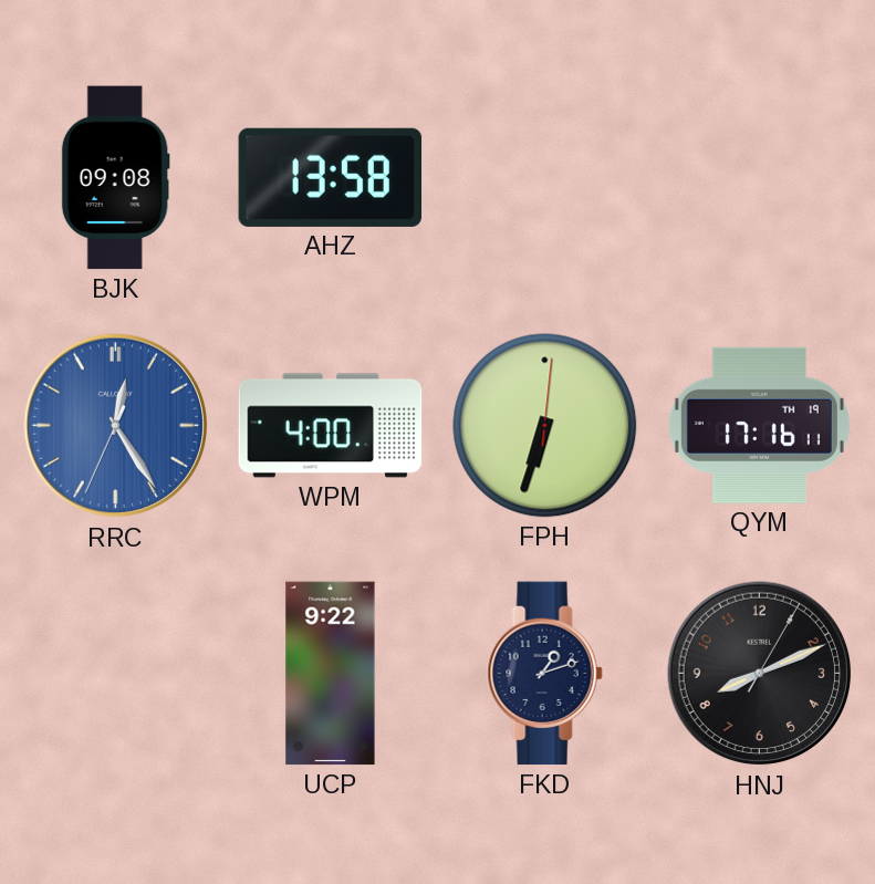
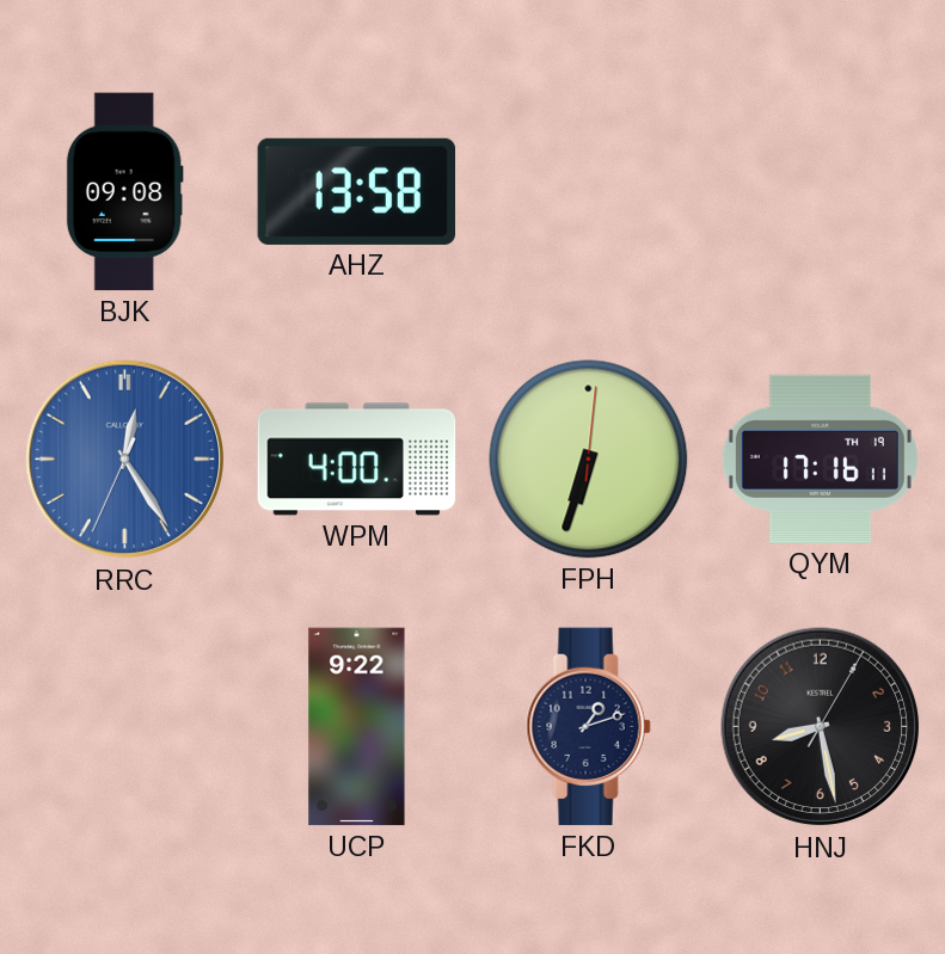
HNJ: 8:11 -> 8:28 (821, 727)
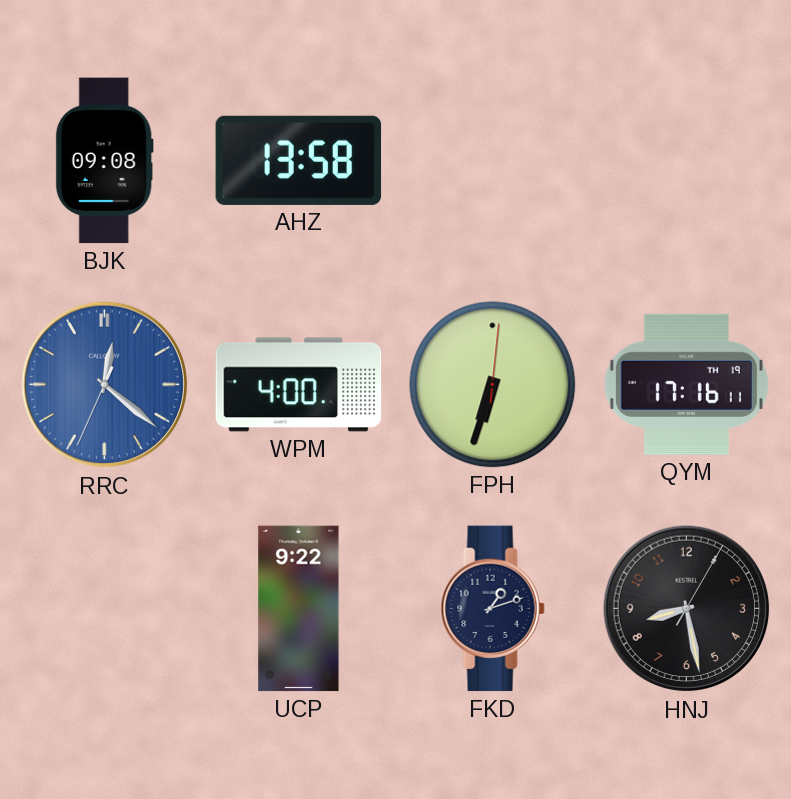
RRC: 12:24 -> 12:21 (105, 385)
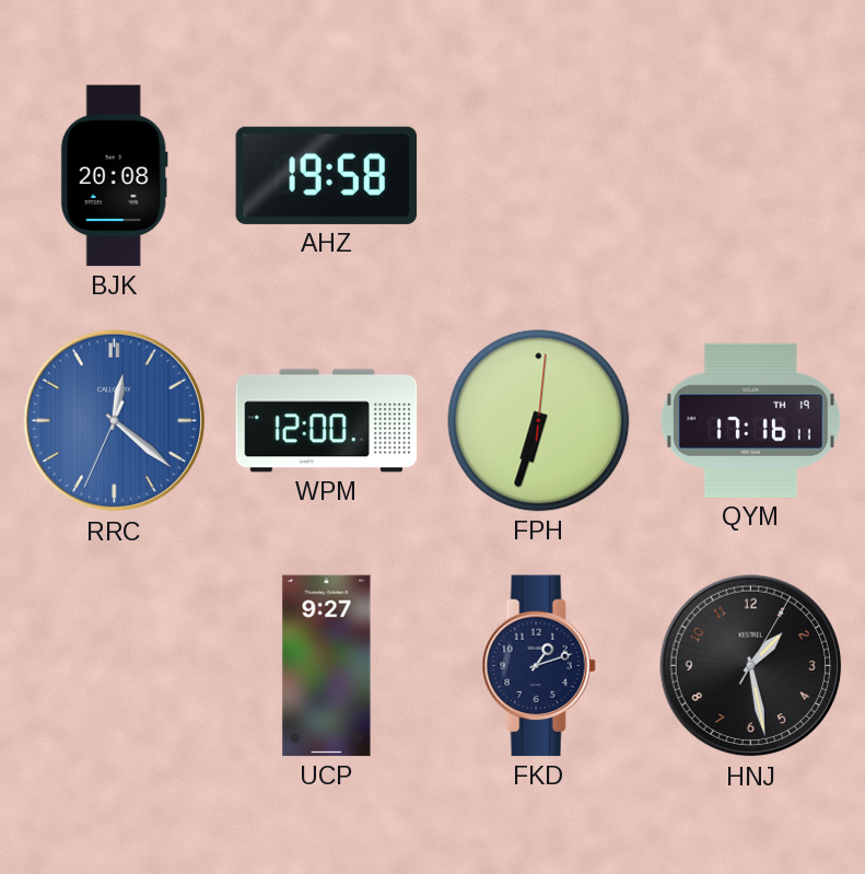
BJK: 09:08 -> 20:08 (114, 176)
AHZ: 13:58 -> 19:58 (327, 175)
WPM: 4:00 -> 12:00 (327, 421)
UCP: 9:22 -> 9:27 (327, 666)
HNJ: 8:28 -> 1:28 (751, 666)
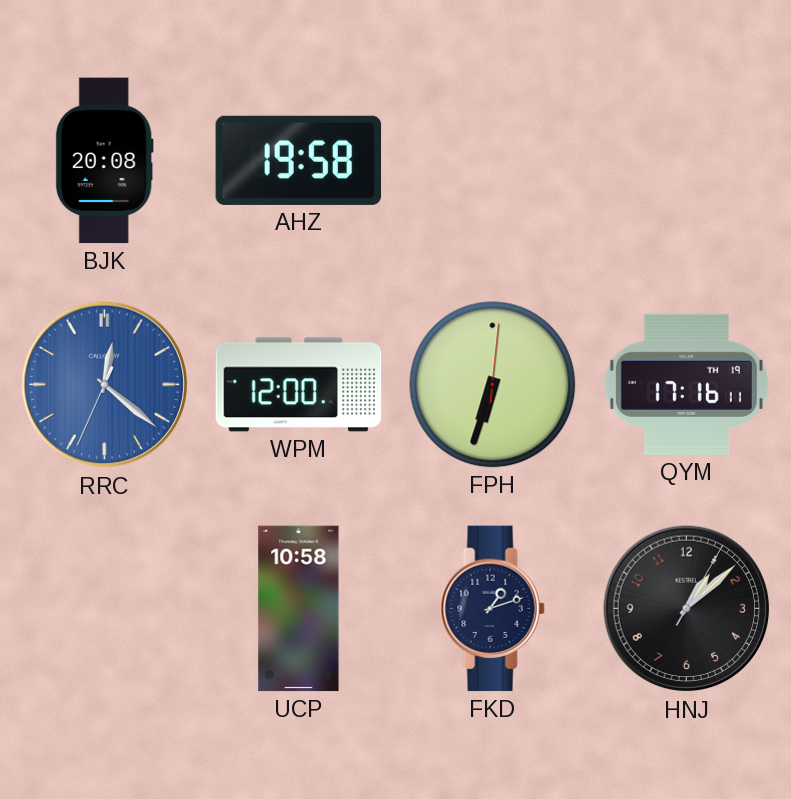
UCP: 9:27 -> 10:58 (299, 609)
HNJ: 1:28 -> 1:08 (687, 609)
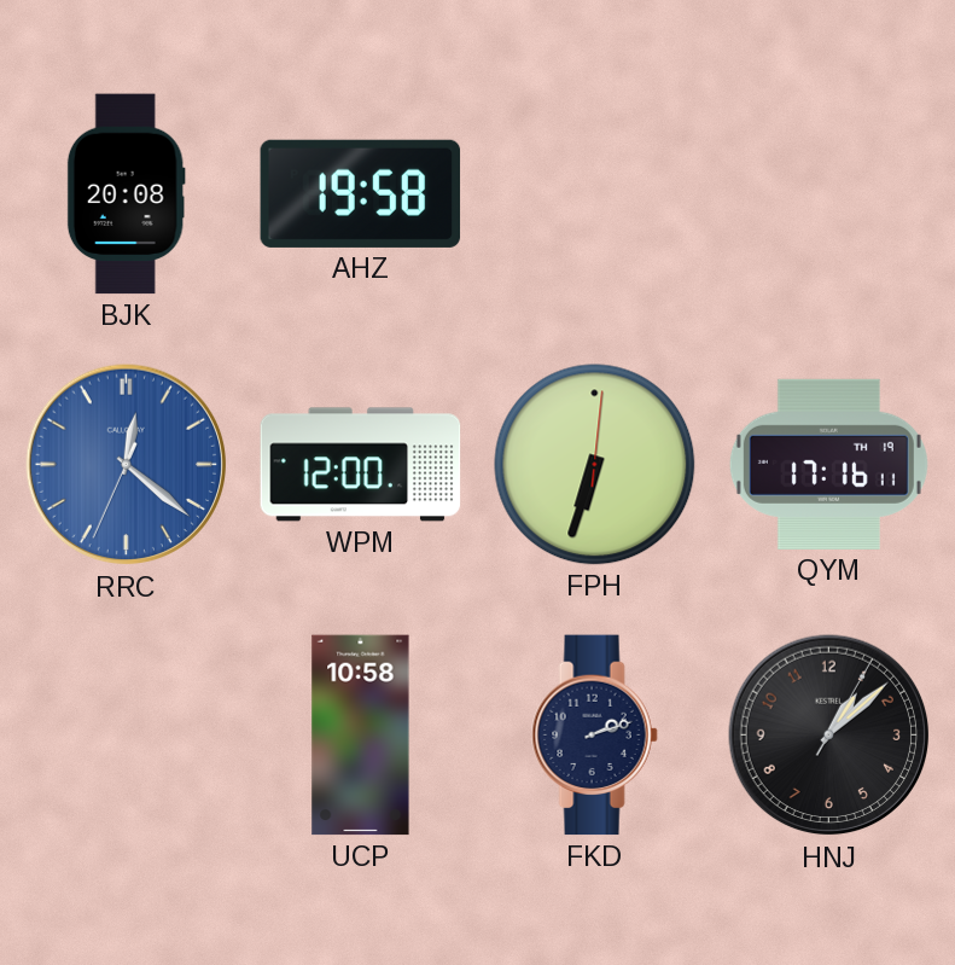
FKD: 1:12 -> 2:12 (594, 736)
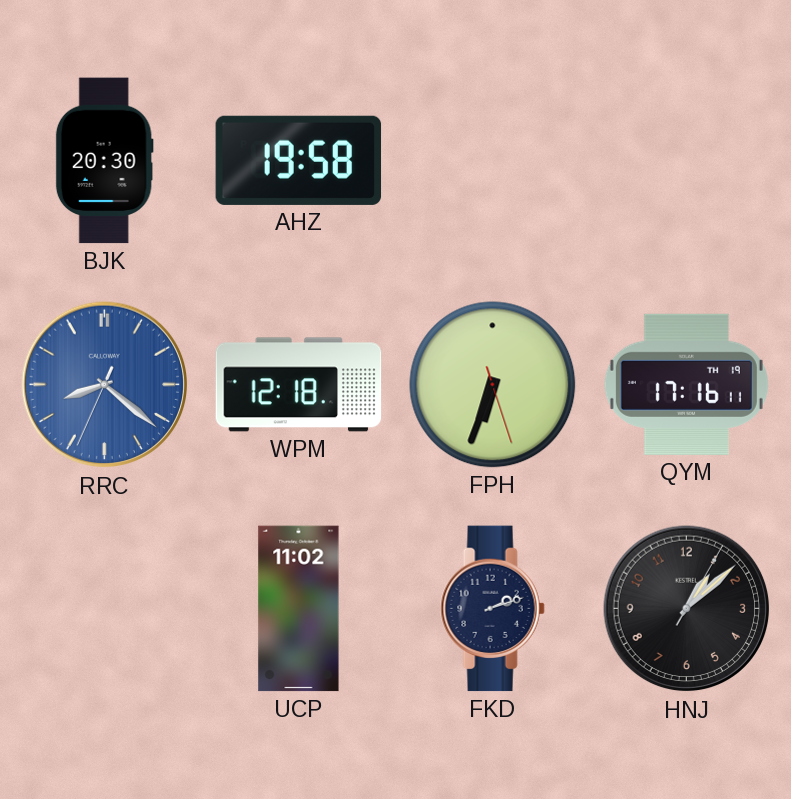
BJK: 20:08 -> 20:30 (104, 161)
RRC: 12:21 -> 8:21 (105, 385)
WPM: 12:00 -> 12:18 (299, 385)
FPH: 6:33:01 -> 6:33:27 (493, 385)
UCP: 10:58 -> 11:02 (299, 609)
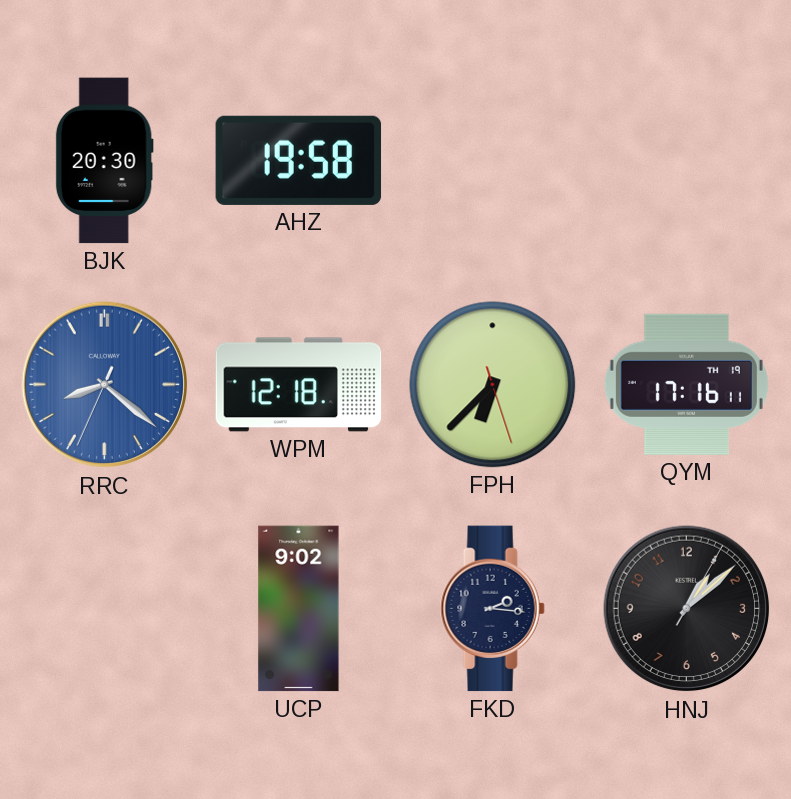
FPH: 6:33 -> 6:37 (493, 385)
UCP: 11:02 -> 9:02 (299, 609)
FKD: 2:12 -> 2:16 (492, 609)
